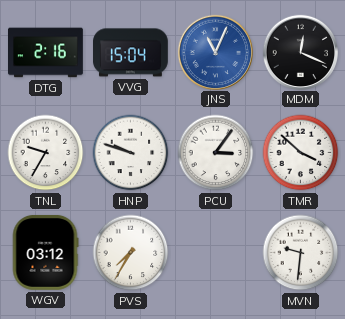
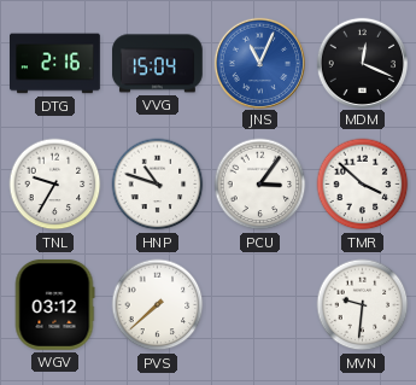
HNP: 9:48 -> 10:48 (158, 185)
PVS: 7:35 -> 7:38 (158, 305)
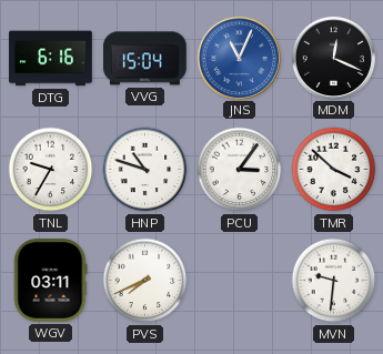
DTG: 2:16 -> 6:16 (51, 59)
WGV: 03:12 -> 03:11 (50, 281)
PVS: 7:38 -> 7:41 (145, 281)
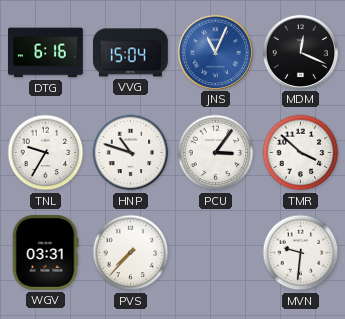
WGV: 03:11 -> 03:31 (45, 253)
PVS: 7:41 -> 7:37 (131, 253)
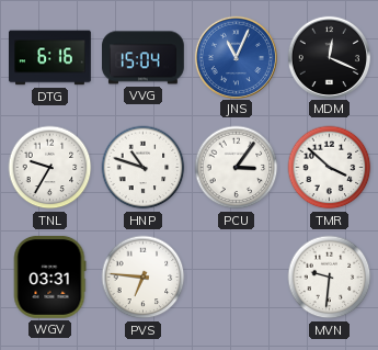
PVS: 7:37 -> 6:46 (144, 278)
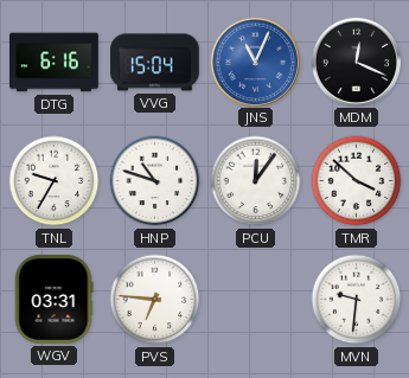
PCU: 3:06 -> 12:06 (256, 181)
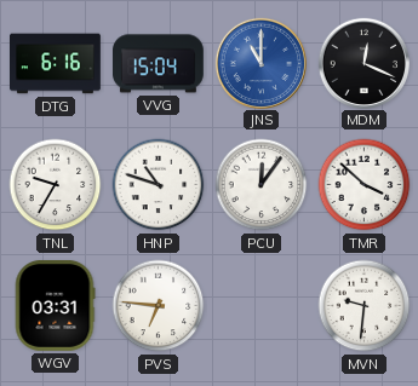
JNS: 11:04 -> 11:00 (260, 63)
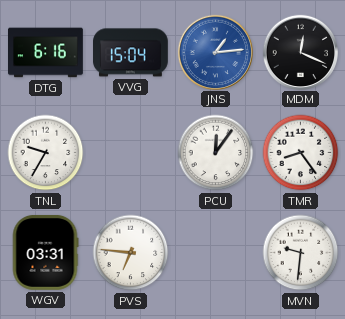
JNS: 11:00 -> 1:14 (215, 52)
HNP: 10:48 -> none (159, 185)
TMR: 3:52 -> 8:24 (301, 153)
